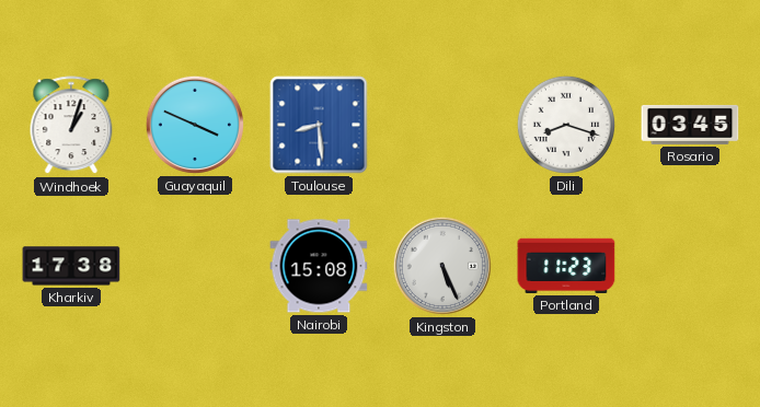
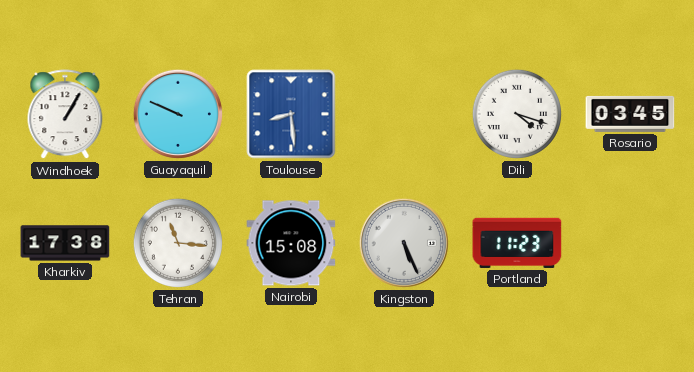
Windhoek: 1:03 -> 1:05 (65, 115)
Guayaquil: 3:49 -> 9:49 (178, 114)
Dili: 8:18 -> 4:18 (517, 114)
Tehran: none -> 11:16 (178, 243)
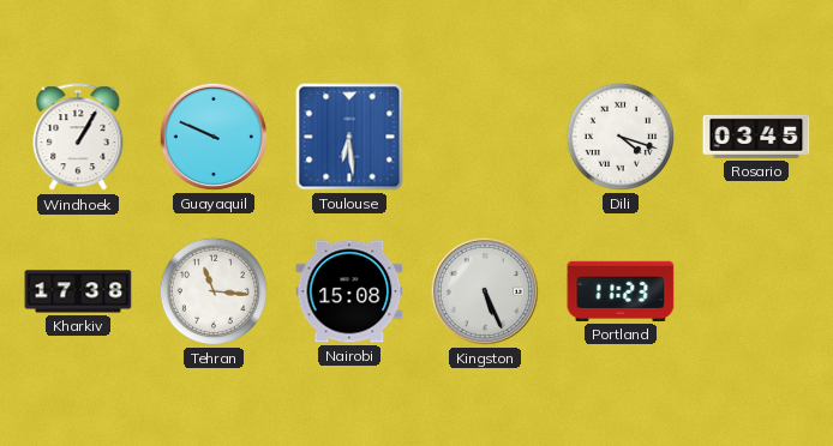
Toulouse: 8:29 -> 6:29 (349, 137)
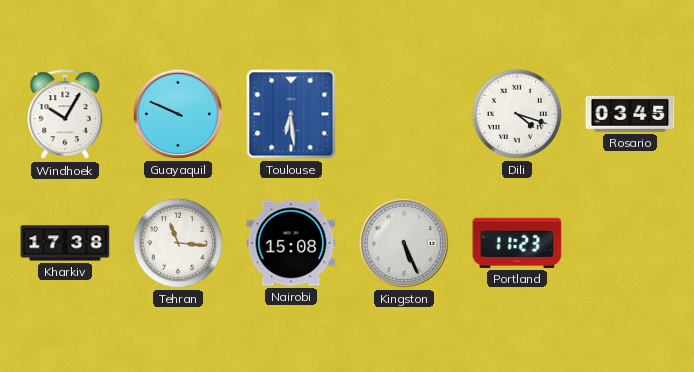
Windhoek: 1:05 -> 10:05 (65, 115)
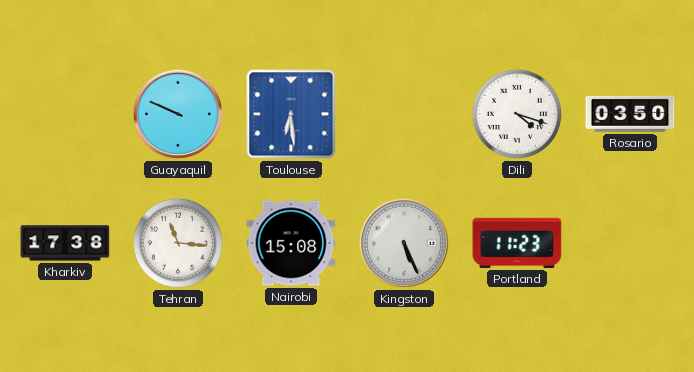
Windhoek: 10:05 -> none (65, 115)
Rosario: 03:45 -> 03:50 (630, 114)
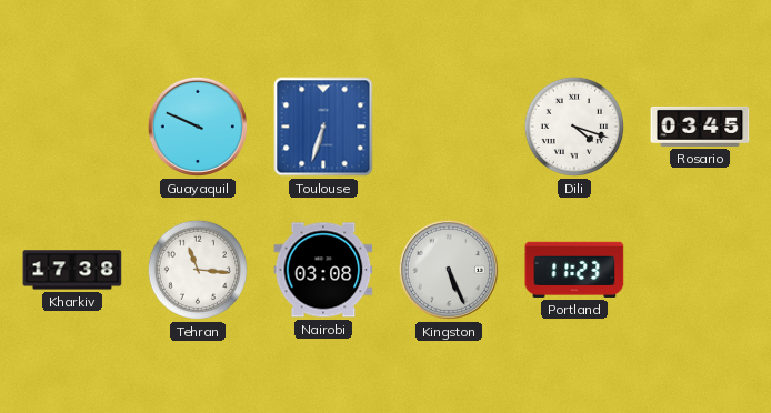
Toulouse: 6:29 -> 6:33 (323, 127)
Rosario: 03:50 -> 03:45 (700, 127)
Nairobi: 15:08 -> 03:08 (323, 270)
